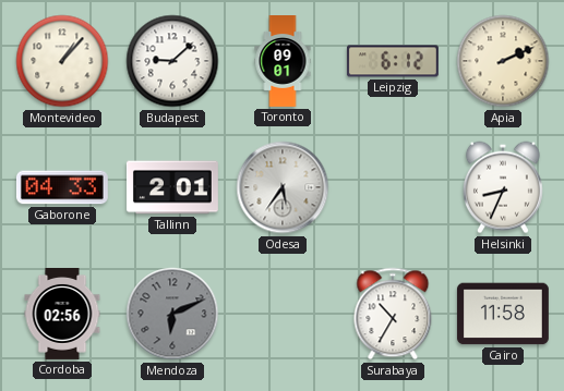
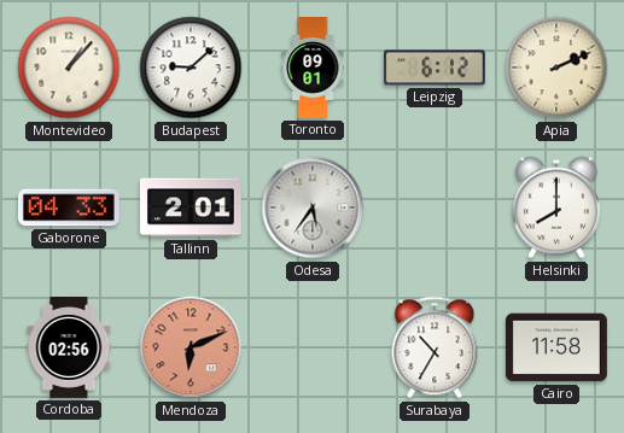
Helsinki: 8:34 -> 8:00 (556, 207)
Mendoza dial: grey -> salmon (191, 347)
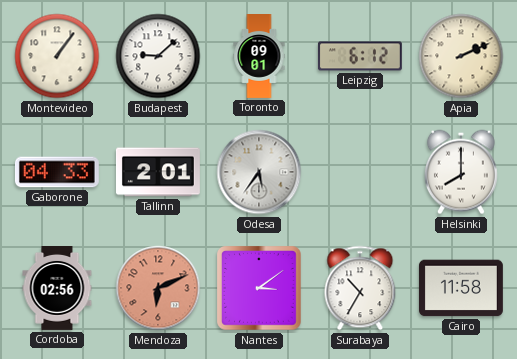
Montevideo: 1:07 -> 1:06 (57, 56)
Nantes: none -> 3:09 (259, 288)
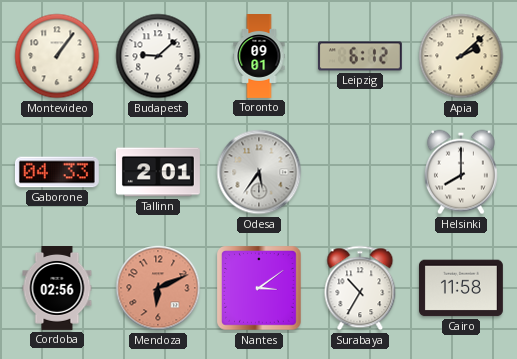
Apia: 2:11 -> 2:08 (461, 56)
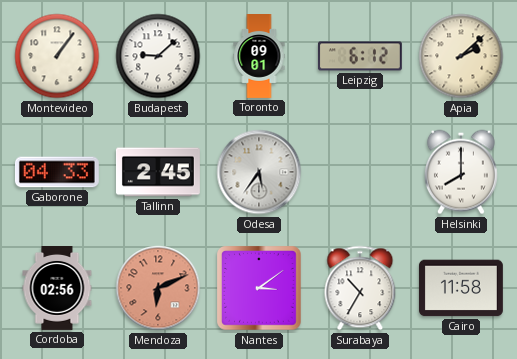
Tallinn: 2:01 -> 2:45 (158, 172)
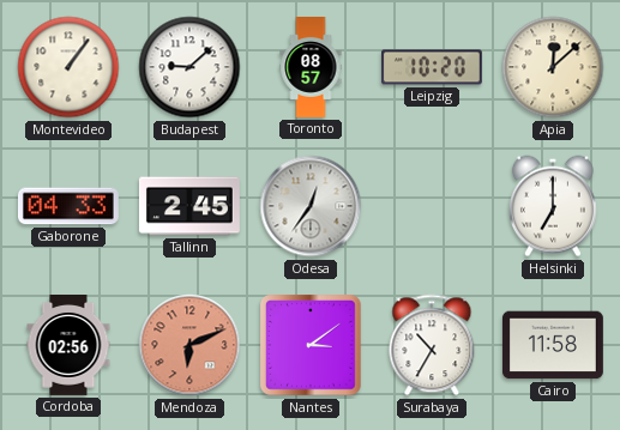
Toronto: 09:01 -> 08:57 (311, 68)
Leipzig: 6:12 -> 10:20 (432, 67)
Apia: 2:08 -> 12:08 (553, 67)
Odesa: 5:36 -> 12:36 (311, 206)
Helsinki: 8:00 -> 7:00 (553, 206)
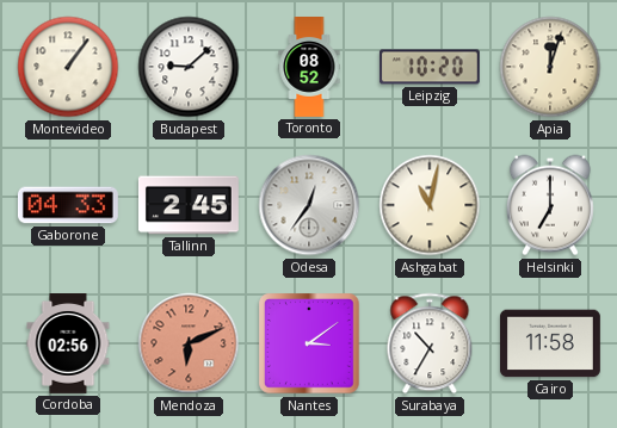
Toronto: 08:57 -> 08:52 (309, 68)
Apia: 12:08 -> 12:03 (550, 67)
Ashgabat: none -> 11:02 (430, 205)
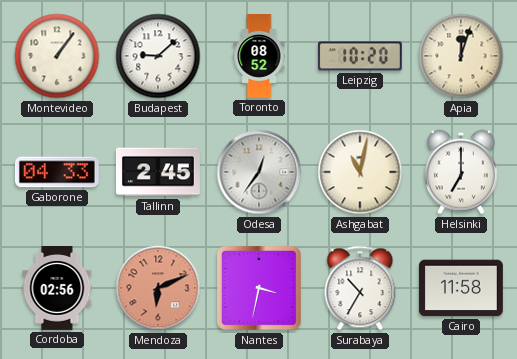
Nantes: 3:09 -> 3:32 (259, 288)
